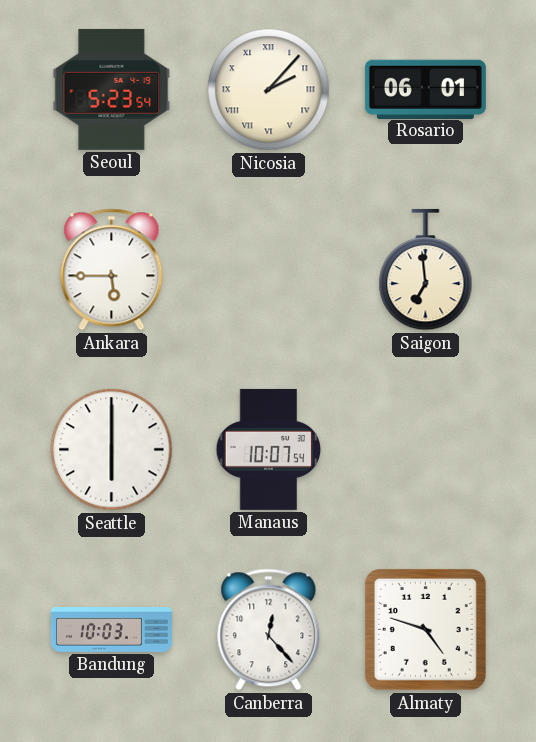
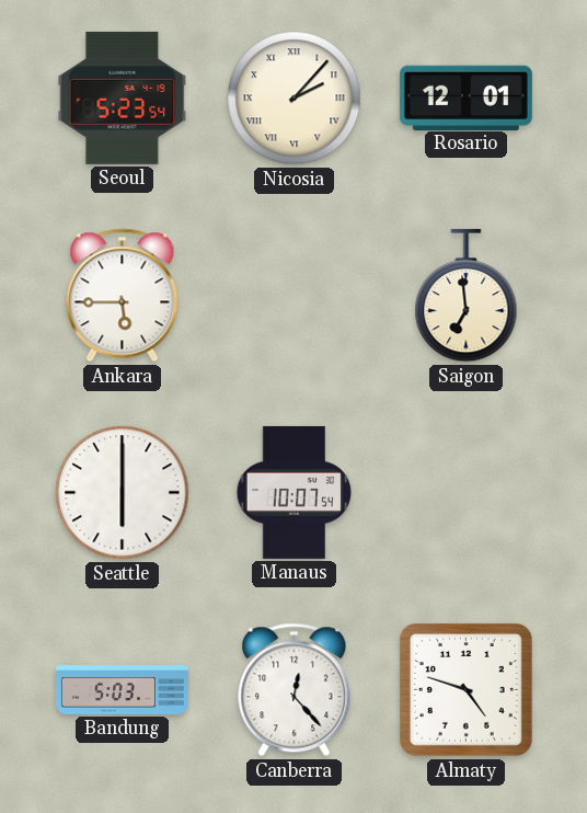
Rosario: 06:01 -> 12:01 (465, 98)
Bandung: 10:03 -> 5:03 (122, 690)
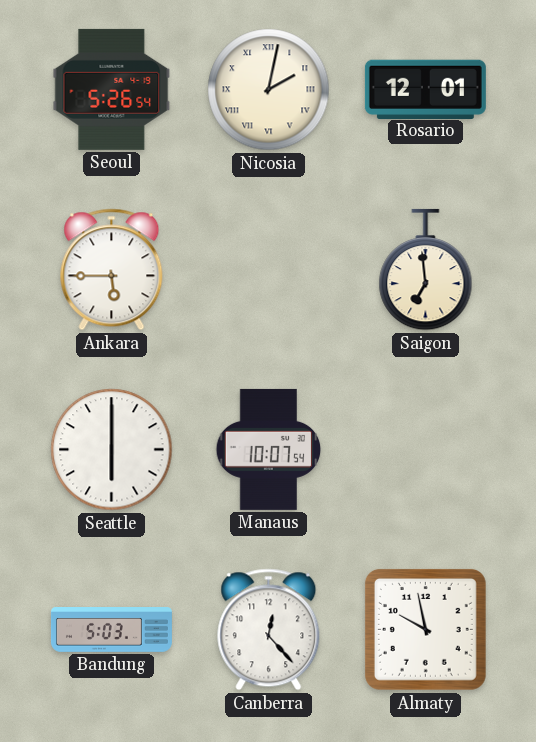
Seoul: 5:23 -> 5:26 (112, 89)
Nicosia: 2:07 -> 2:02 (269, 90)
Almaty: 4:48 -> 9:58 (425, 629)
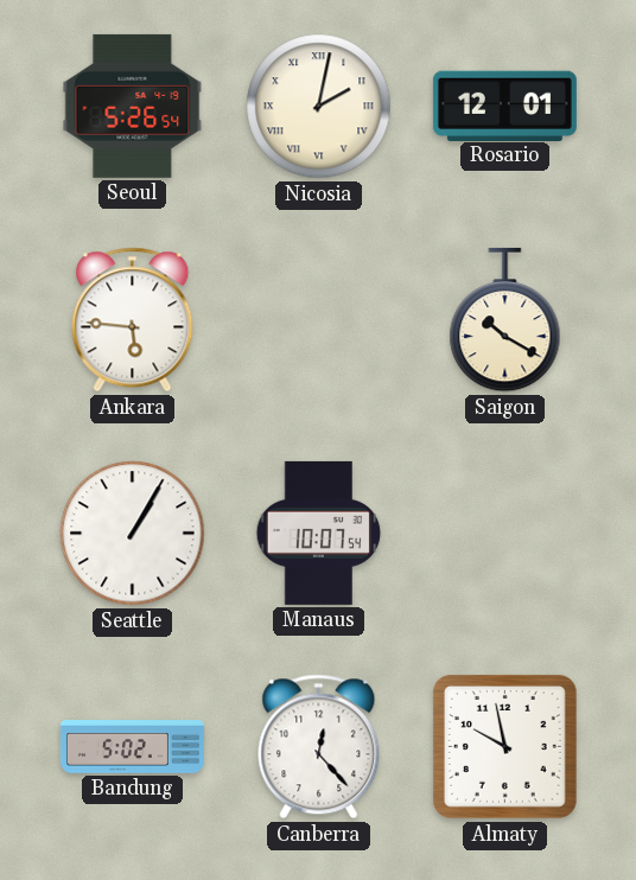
Ankara: 5:45 -> 5:46 (133, 320)
Saigon: 6:59 -> 10:20 (505, 320)
Seattle: 6:00 -> 1:05 (133, 534)
Bandung: 5:03 -> 5:02 (132, 747)
